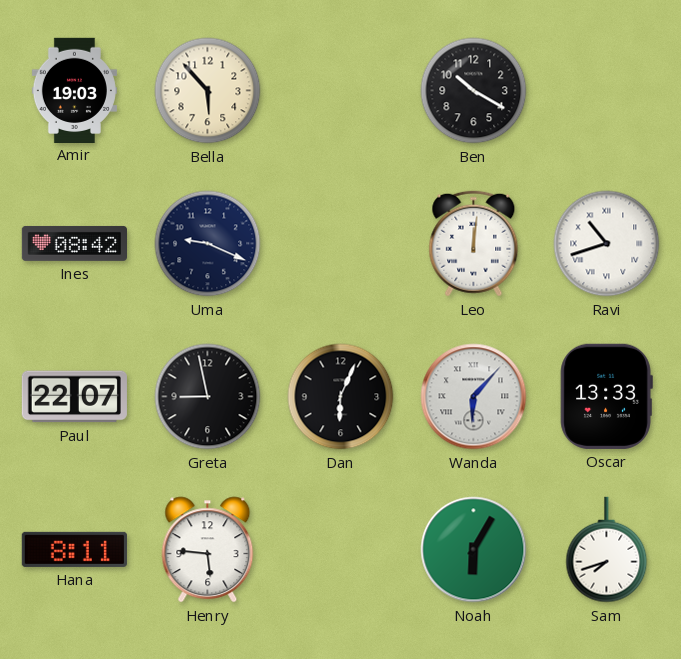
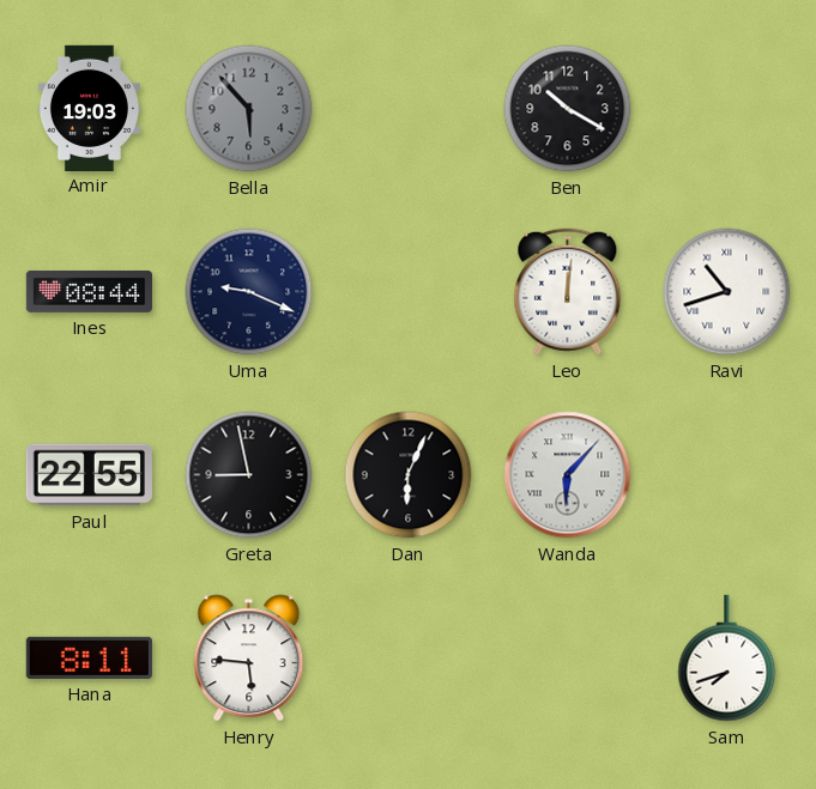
Bella dial: cream -> grey (249, 109)
Ines: 08:42 -> 08:44 (89, 291)
Paul: 22:07 -> 22:55 (89, 475)
Oscar: 13:33 -> none (606, 396)
Noah: 6:05 -> none (474, 550)
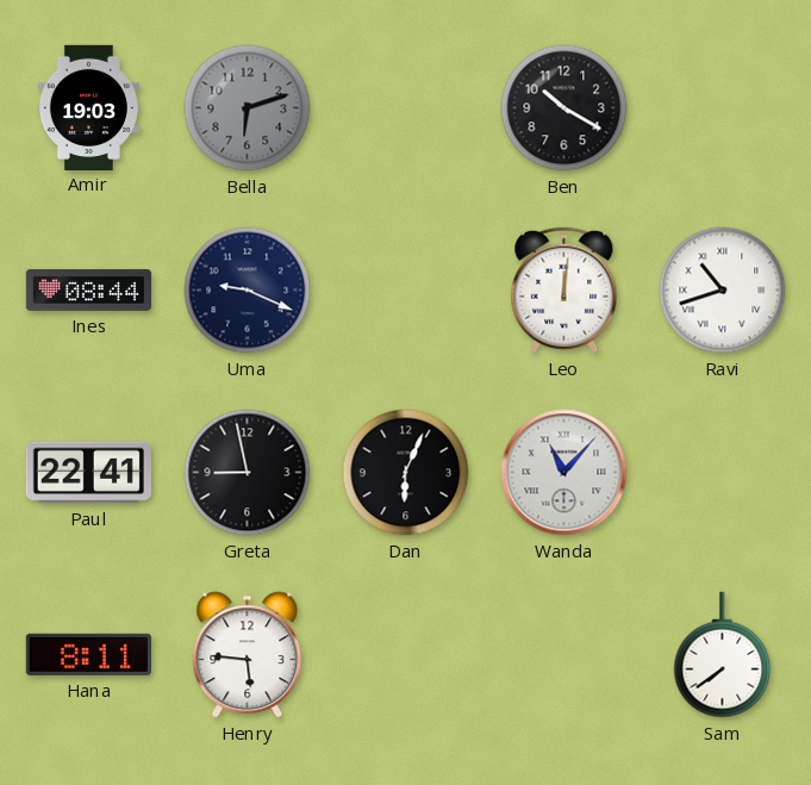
Bella: 5:53 -> 6:12 (248, 108)
Paul: 22:55 -> 22:41 (88, 473)
Wanda: 6:07 -> 11:07 (564, 473)
Sam: 7:42 -> 7:39 (723, 655)
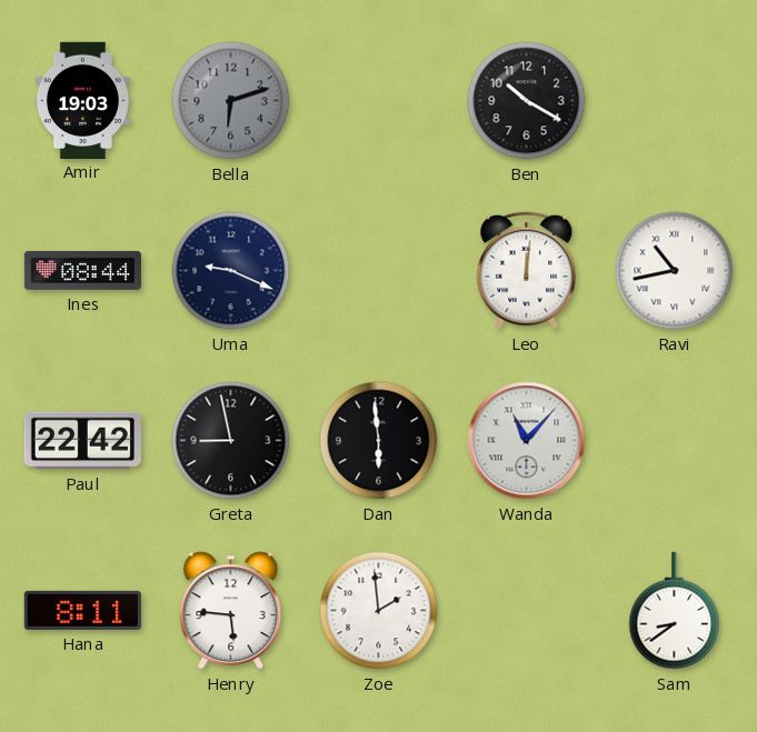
Ravi: 10:42 -> 10:43 (675, 271)
Paul: 22:41 -> 22:42 (82, 441)
Dan: 6:04 -> 5:59 (379, 441)
Zoe: none -> 1:59 (379, 611)
Sam: 7:39 -> 8:39 (675, 611)
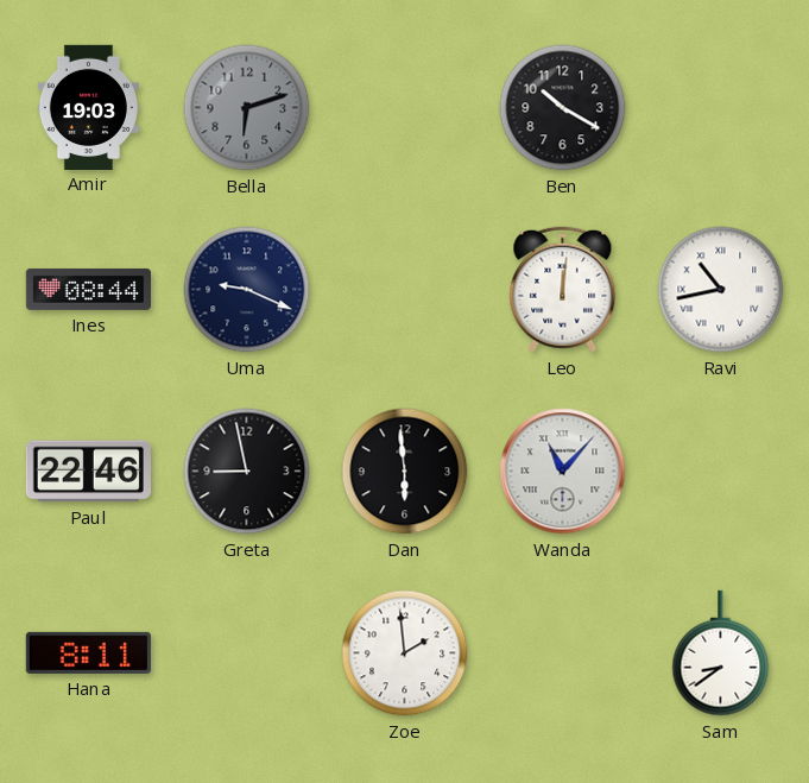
Paul: 22:42 -> 22:46 (88, 472)
Henry: 5:46 -> none (231, 611)
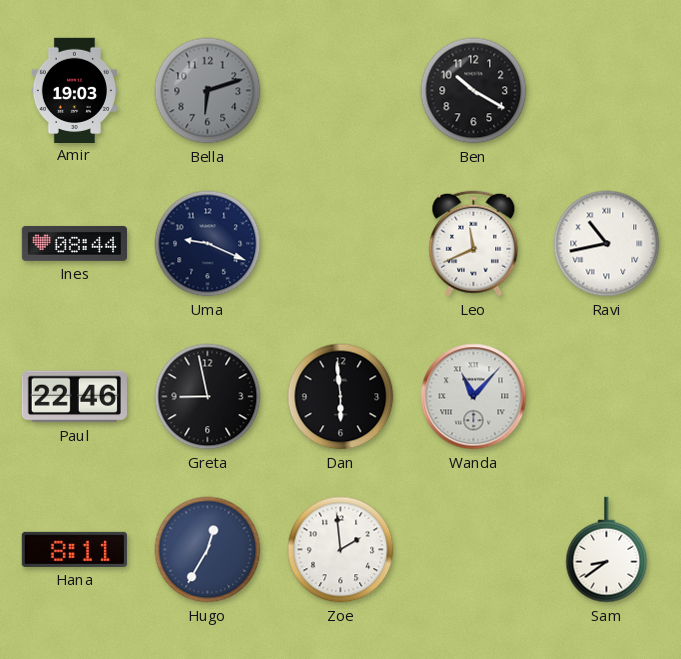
Leo: 12:01 -> 11:41 (474, 244)
Hugo: none -> 12:35 (208, 550)
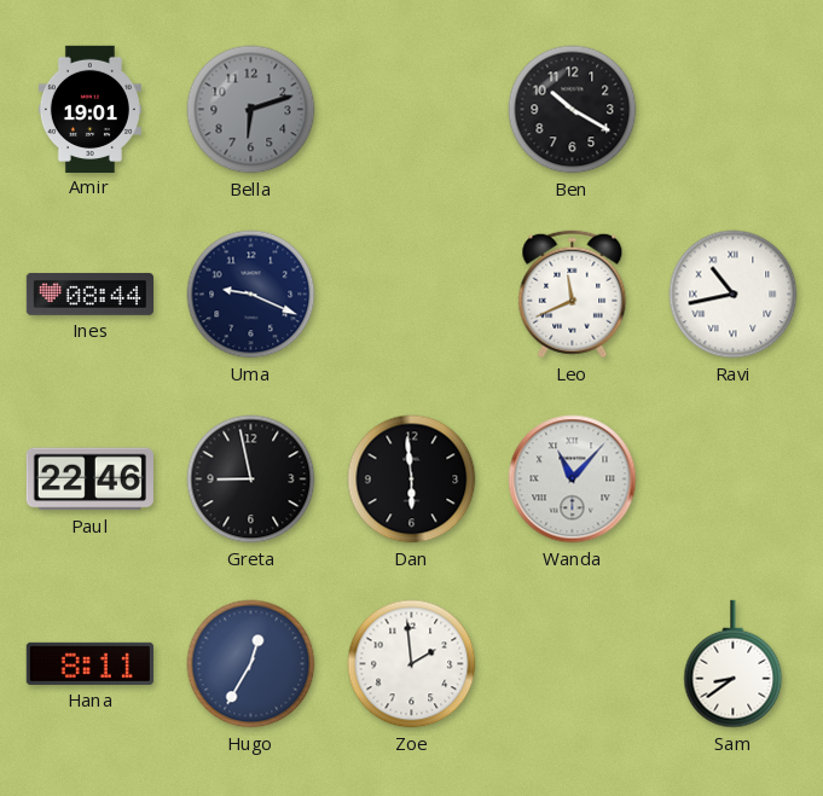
Amir: 19:03 -> 19:01 (89, 109)
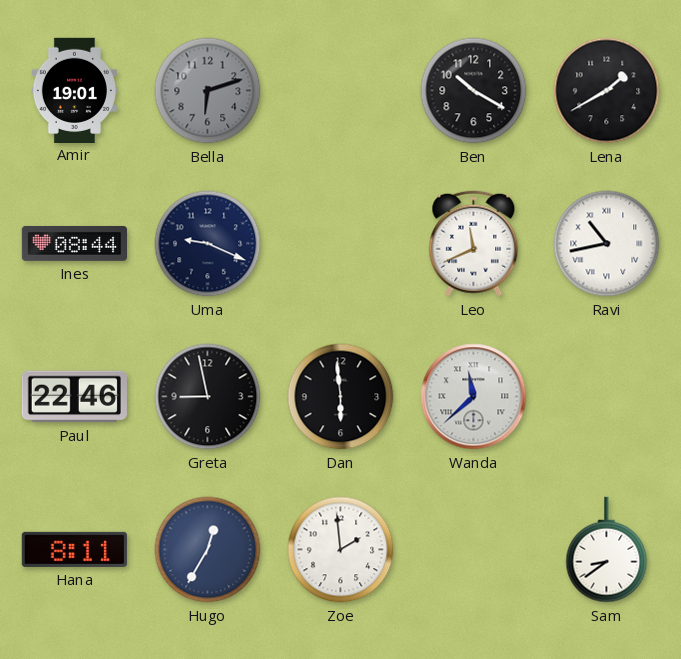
Lena: none -> 1:40 (607, 91)
Wanda: 11:07 -> 11:38 (474, 397)
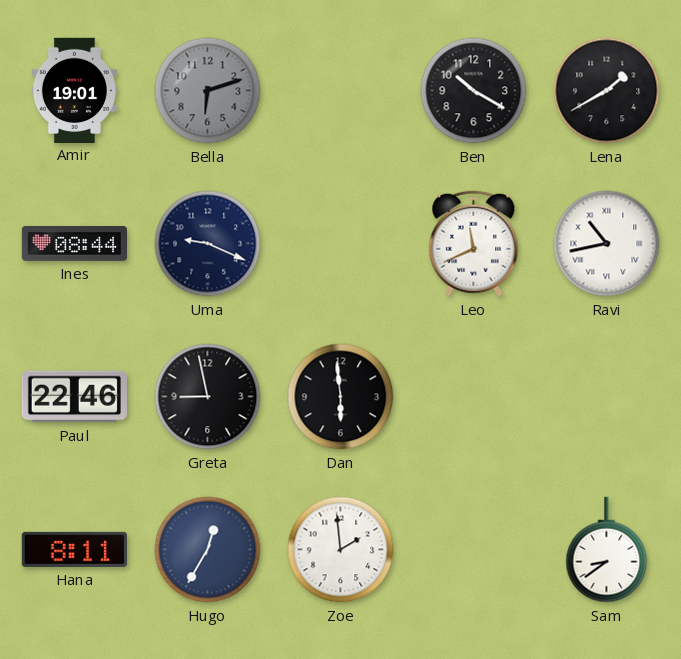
Wanda: 11:38 -> none (474, 397)
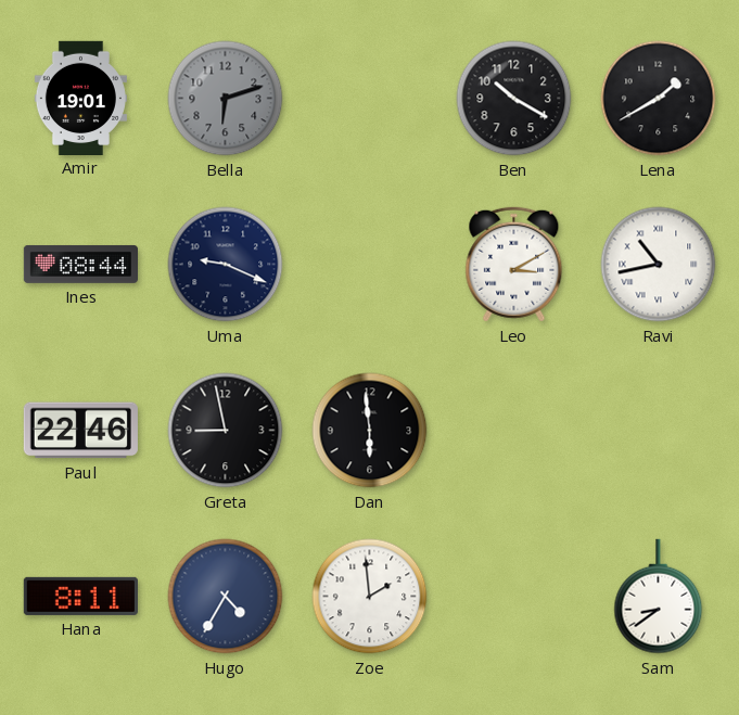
Leo: 11:41 -> 3:10 (514, 265)
Hugo: 12:35 -> 4:35 (226, 597)
